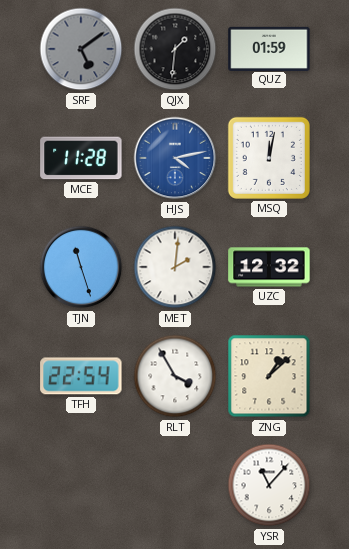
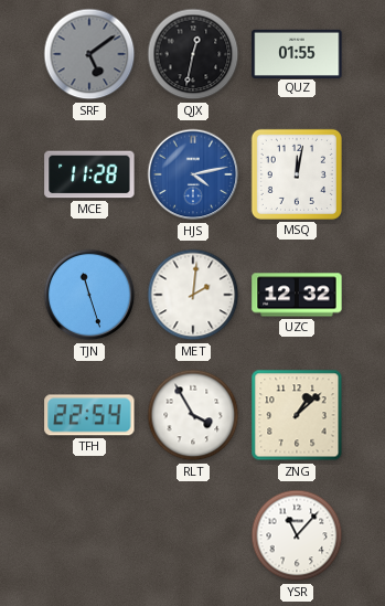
QJX: 1:31 -> 12:32 (193, 54)
QUZ: 01:59 -> 01:55 (297, 53)
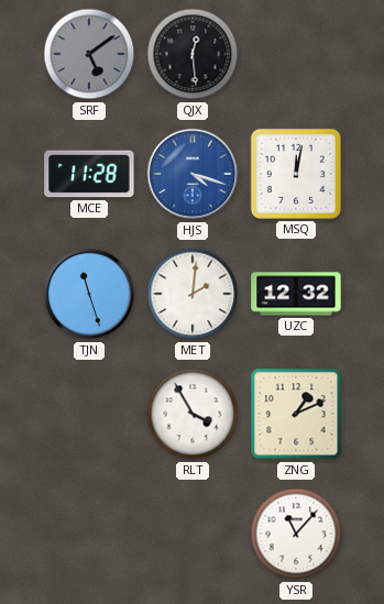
QJX: 12:32 -> 12:29 (193, 54)
QUZ: 01:55 -> none (297, 53)
HJS: 4:13 -> 4:18 (193, 174)
TFH: 22:54 -> none (89, 415)
ZNG: 1:08 -> 1:11 (296, 414)
